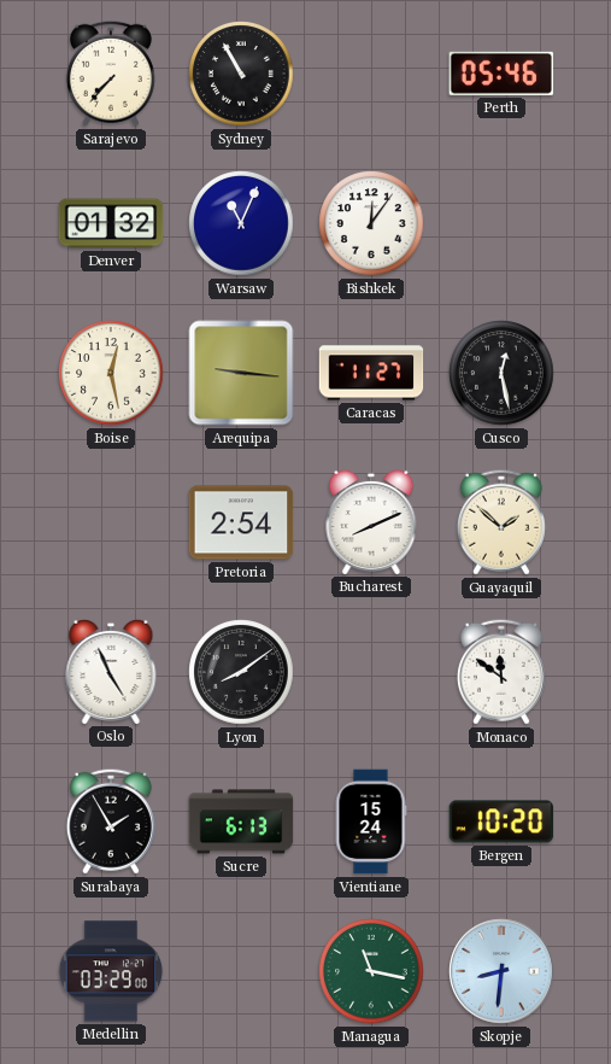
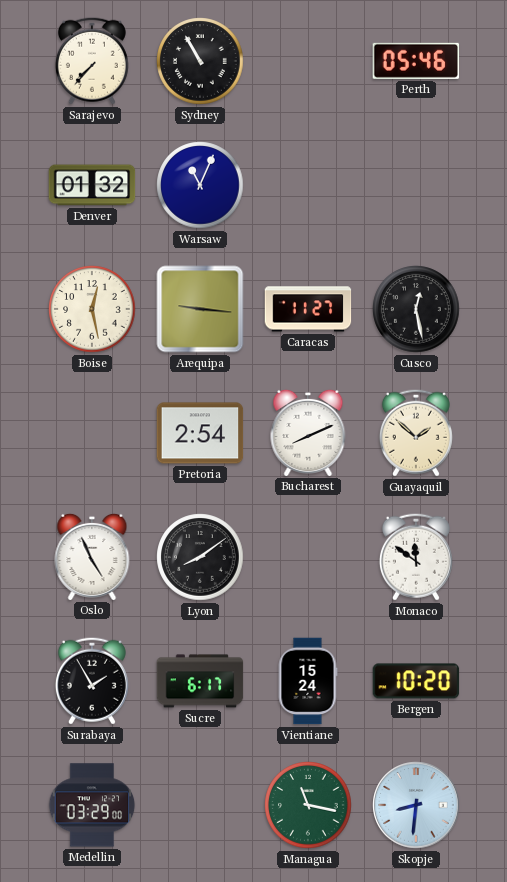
Bishkek: 12:06 -> none (371, 223)
Sucre: 6:13 -> 6:17 (200, 681)
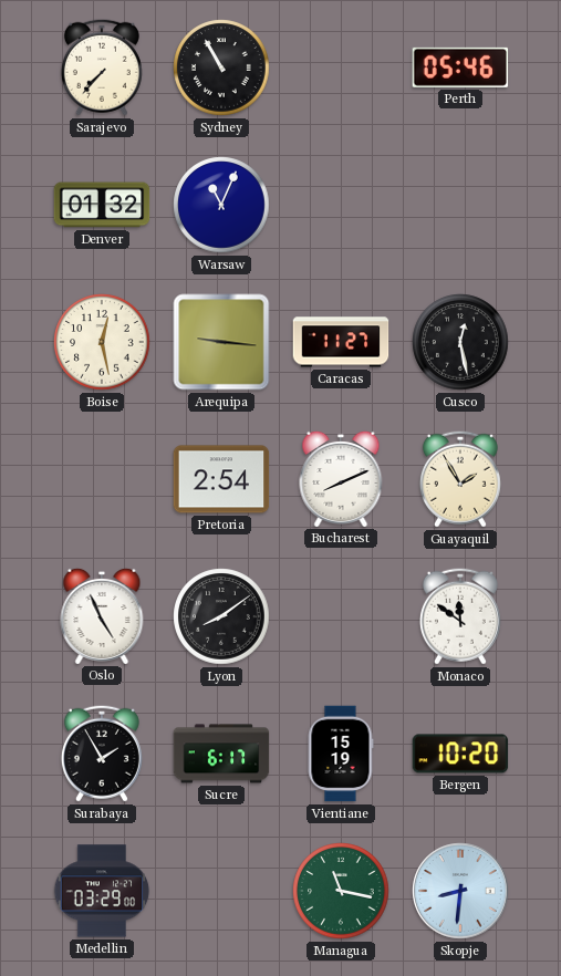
Guayaquil: 1:52 -> 1:55 (460, 479)
Vientiane: 15:24 -> 15:19 (341, 754)
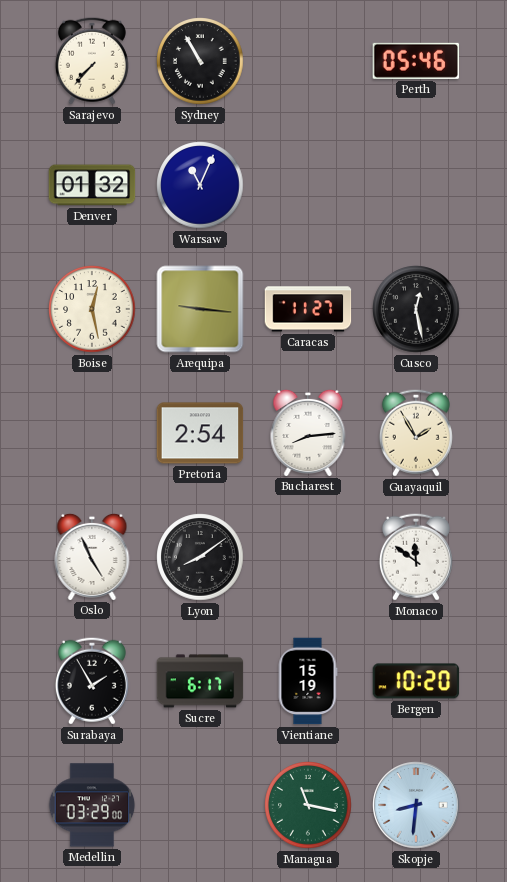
Bucharest: 8:11 -> 8:14 (308, 432)
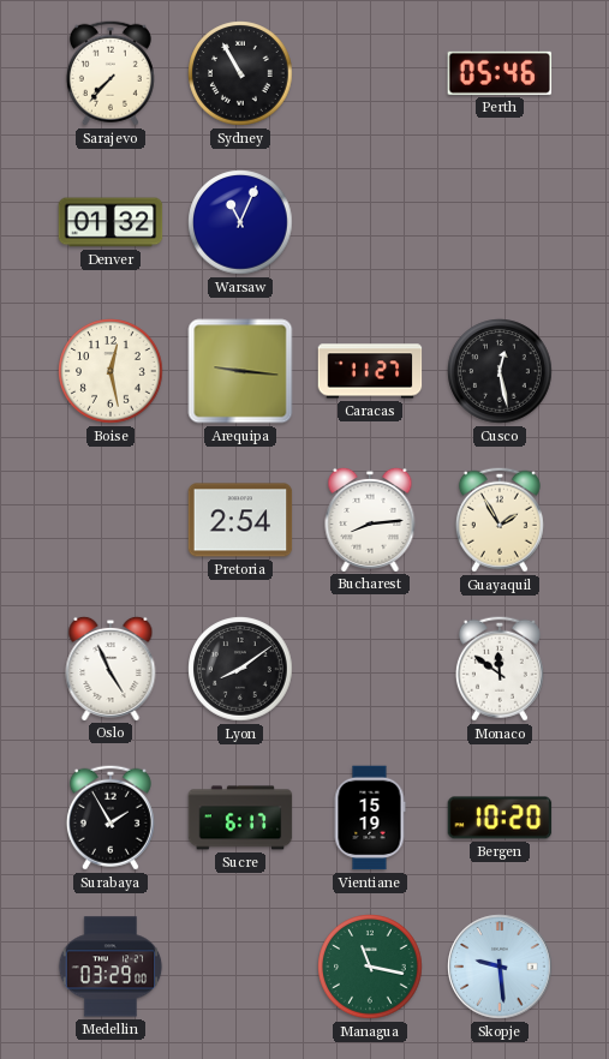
Skopje: 8:31 -> 9:29 (500, 967)
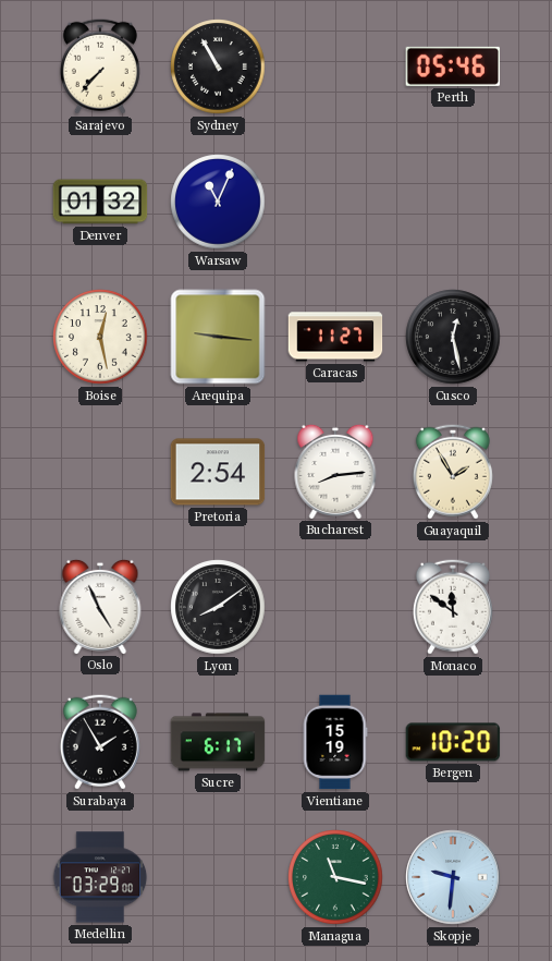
Skopje: 9:29 -> 9:31 (453, 877)
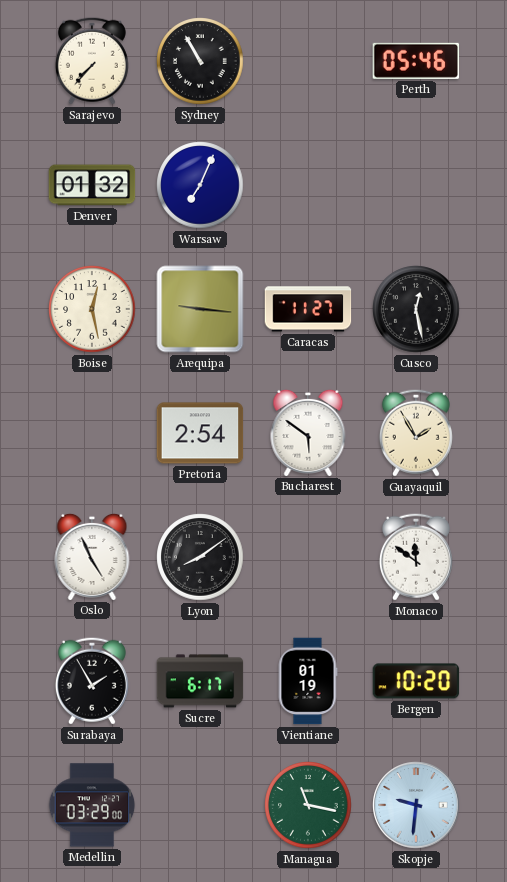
Warsaw: 11:04 -> 7:04 (200, 185)
Bucharest: 8:14 -> 5:51 (308, 432)
Vientiane: 15:19 -> 01:19 (308, 681)
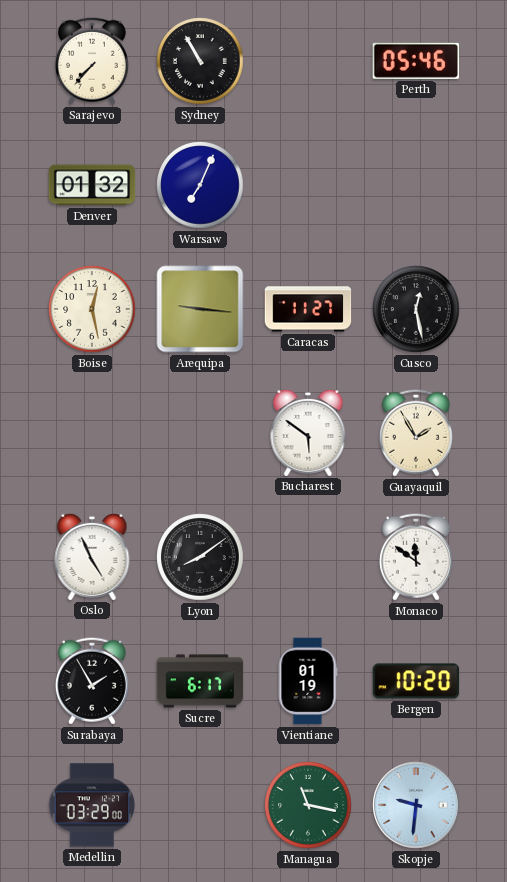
Pretoria: 2:54 -> none (200, 433)
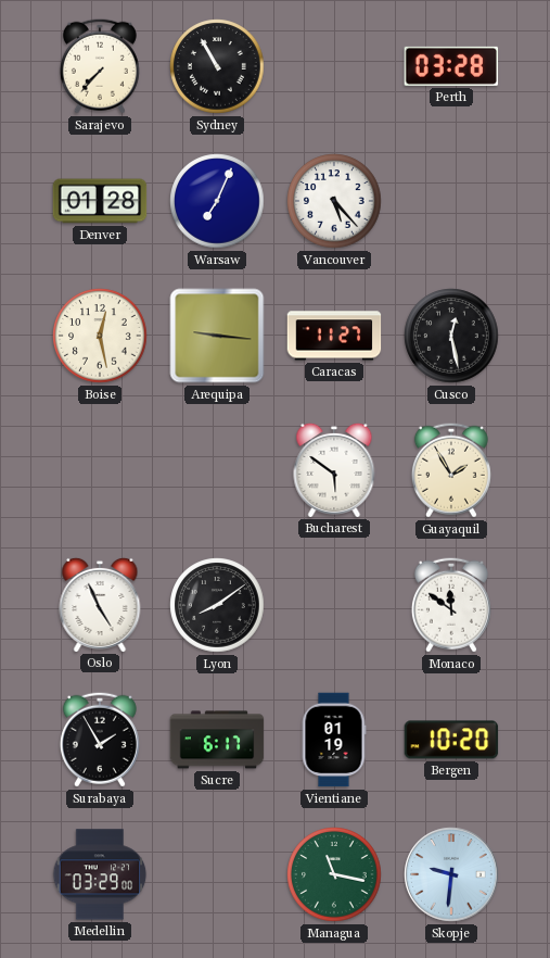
Perth: 05:46 -> 03:28 (451, 66)
Denver: 01:32 -> 01:28 (100, 201)
Vancouver: none -> 5:23 (334, 201)
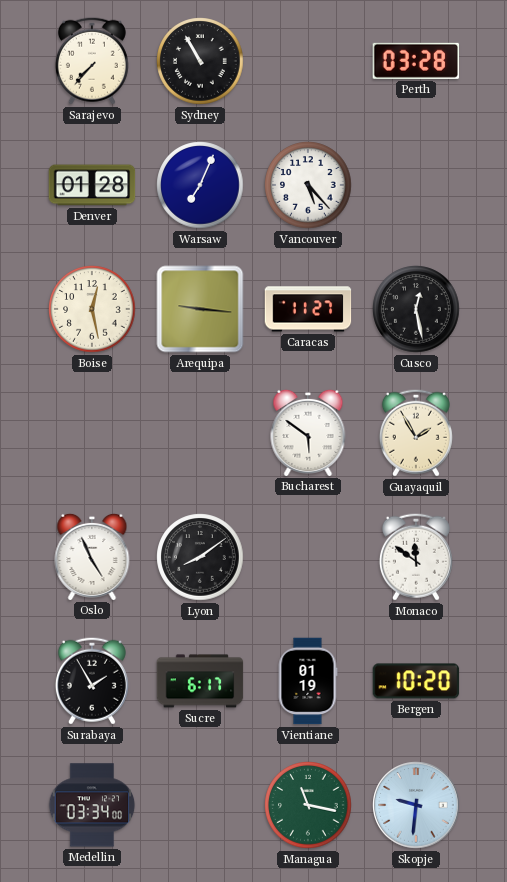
Medellin: 03:29 -> 03:34 (92, 805)
